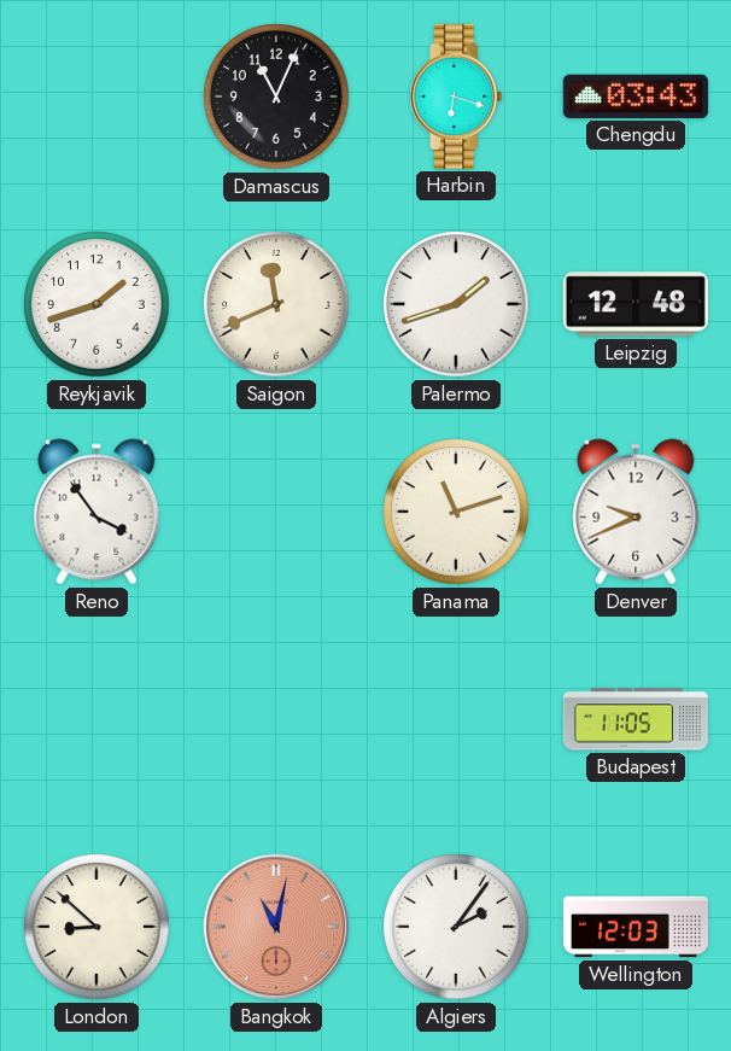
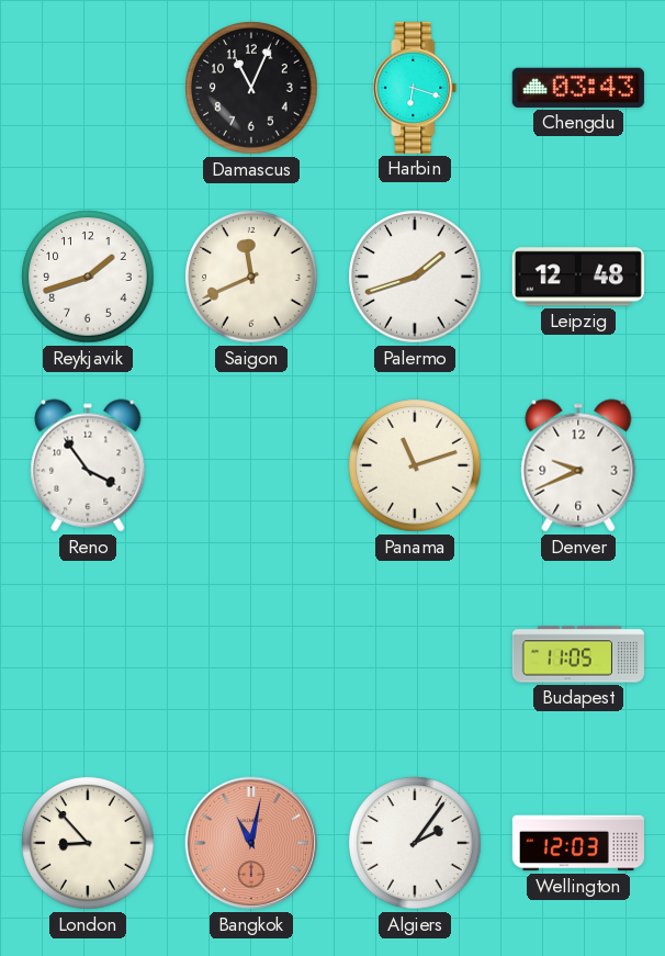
London: 8:52 -> 8:53 (88, 843)
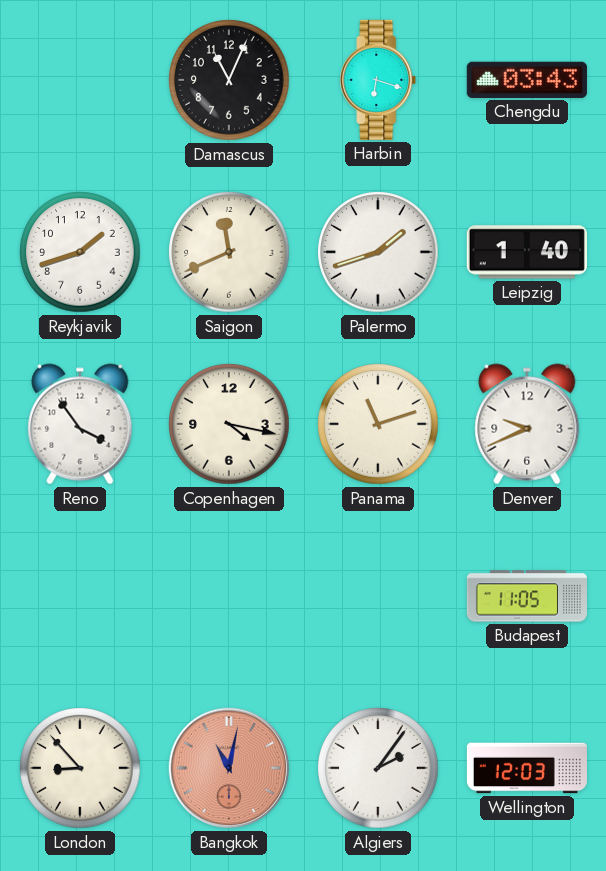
Leipzig: 12:48 -> 1:40 (527, 252)
Copenhagen: none -> 4:17 (229, 424)
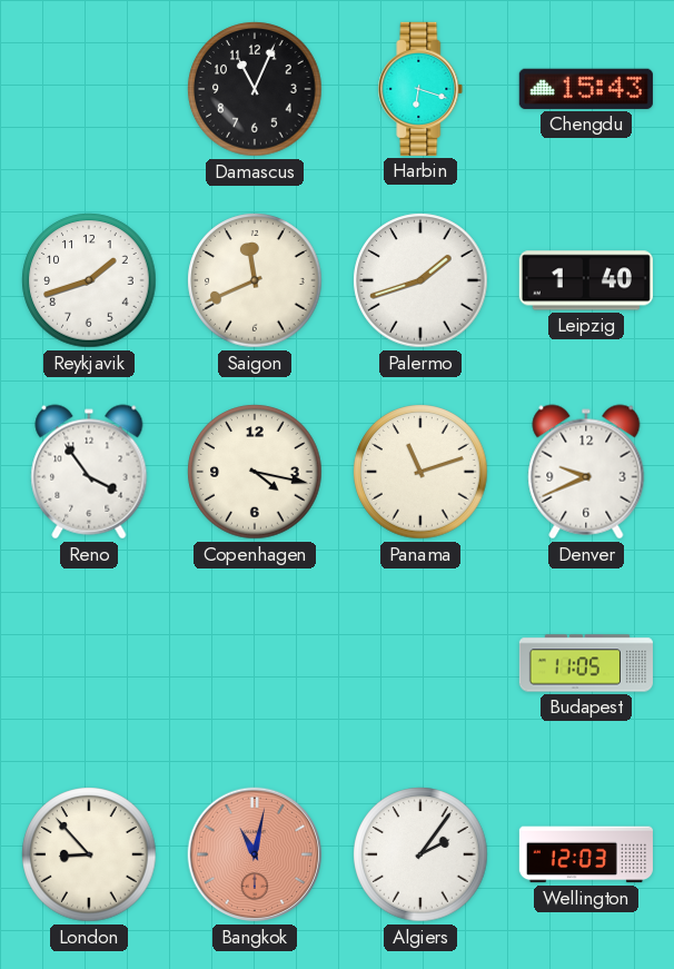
Chengdu: 03:43 -> 15:43 (586, 89)
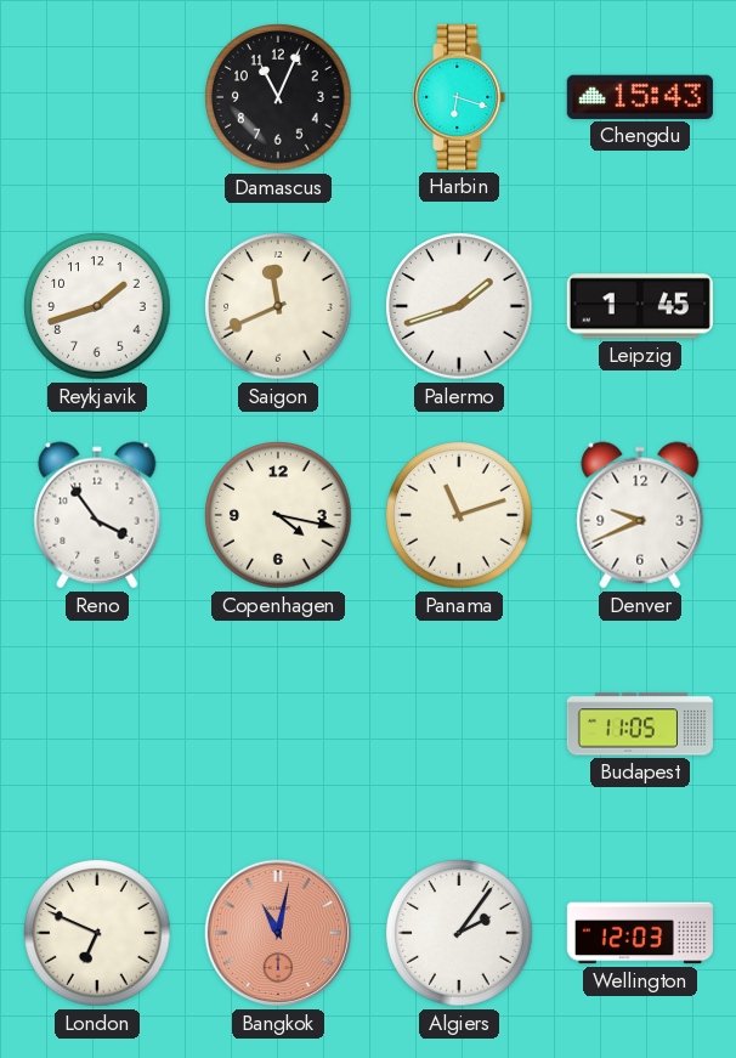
Leipzig: 1:40 -> 1:45 (640, 306)
London: 8:53 -> 6:49 (97, 933)
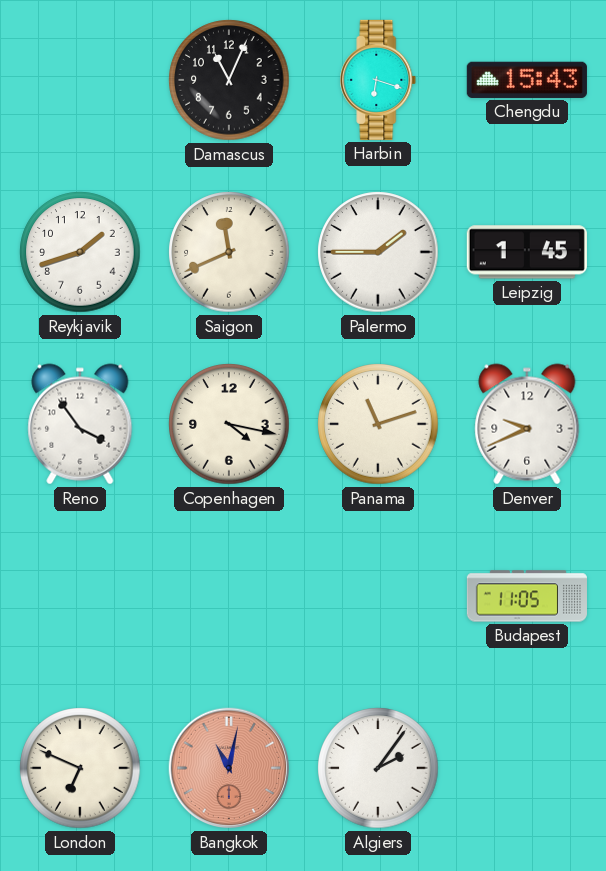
Palermo: 1:42 -> 1:45 (378, 252)
Wellington: 12:03 -> none (640, 933)
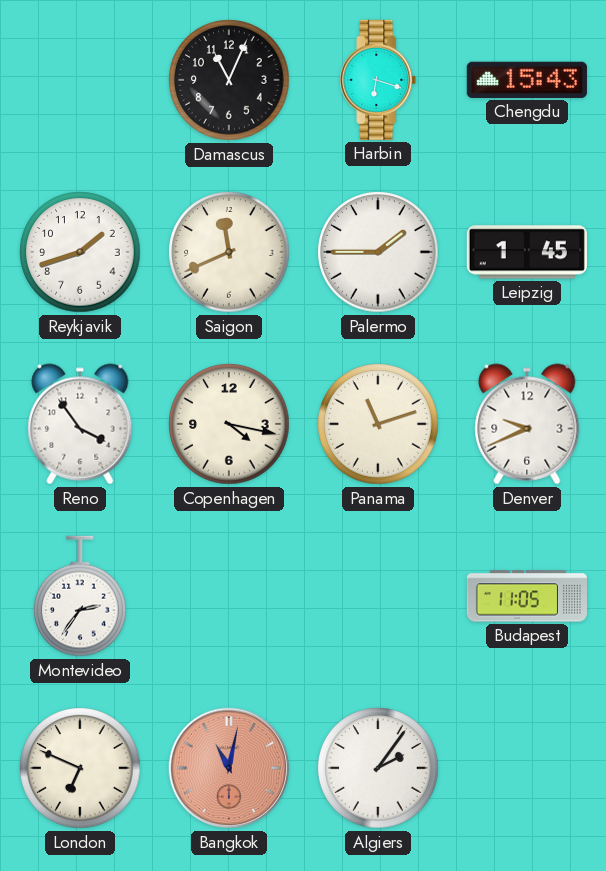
Montevideo: none -> 2:36 (80, 596)
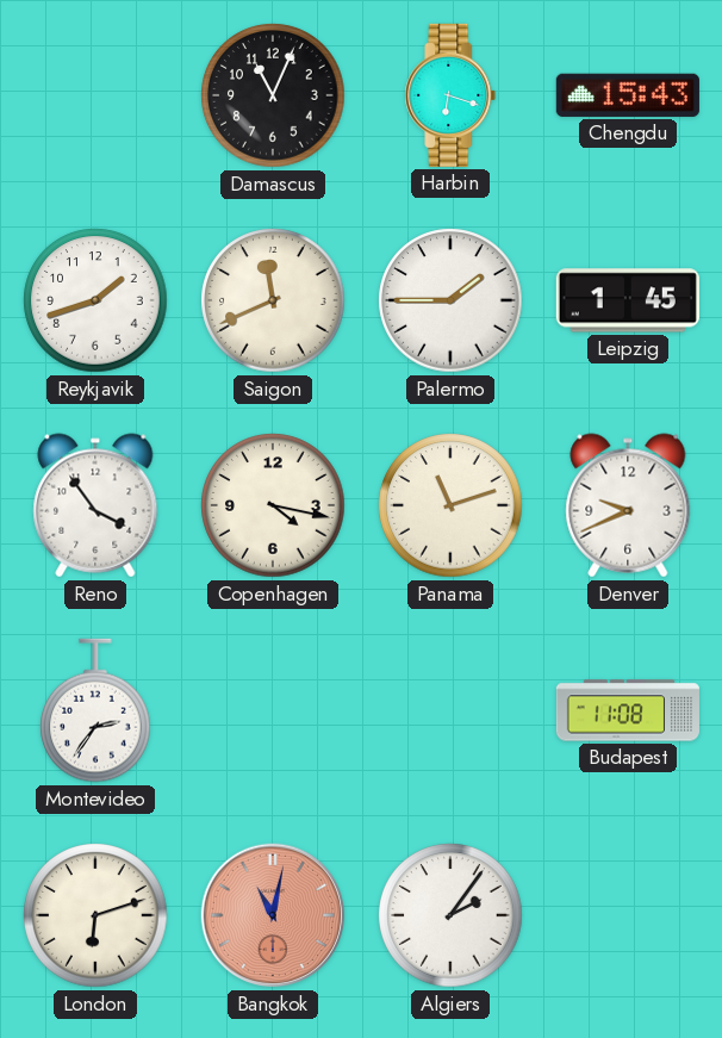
Budapest: 11:05 -> 11:08 (628, 710)
London: 6:49 -> 6:12 (95, 915)
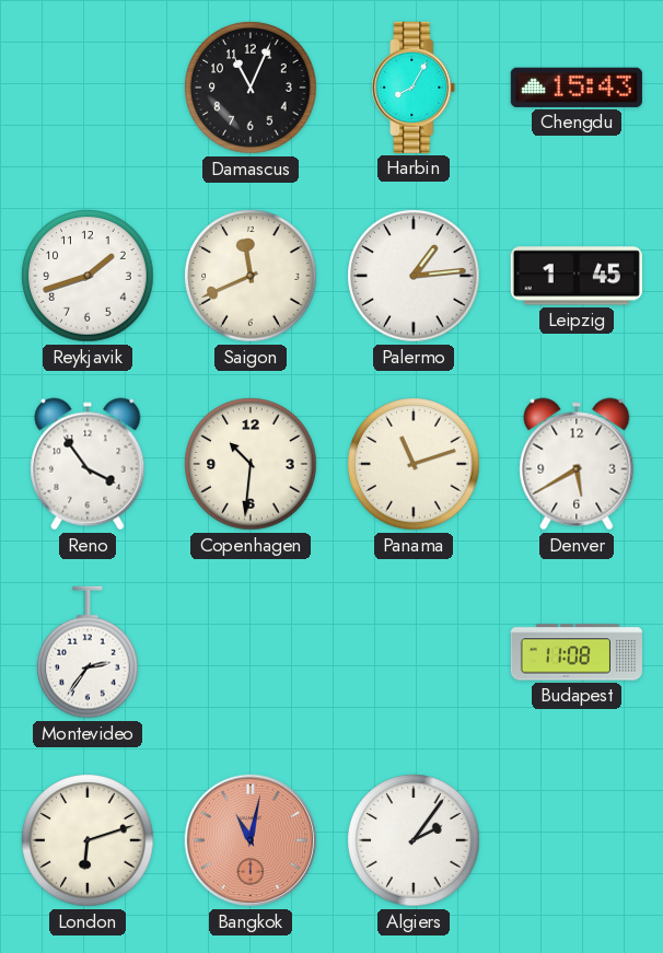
Harbin: 6:18 -> 8:05 (414, 88)
Palermo: 1:45 -> 1:14 (414, 276)
Copenhagen: 4:17 -> 10:31 (251, 464)
Denver: 9:41 -> 5:40 (577, 464)
